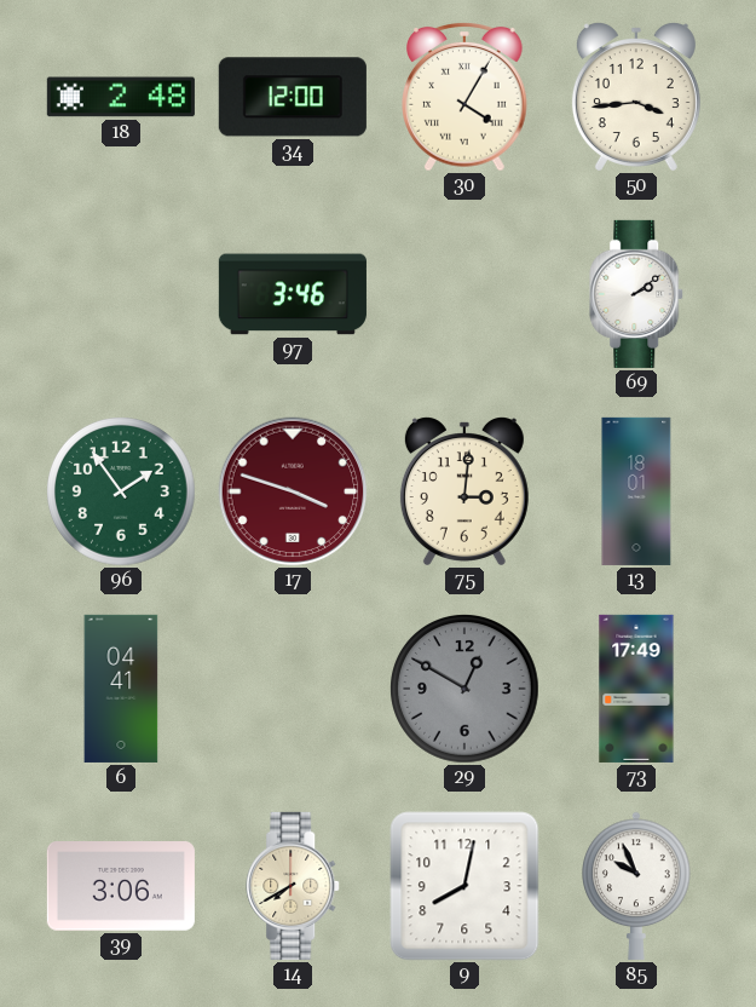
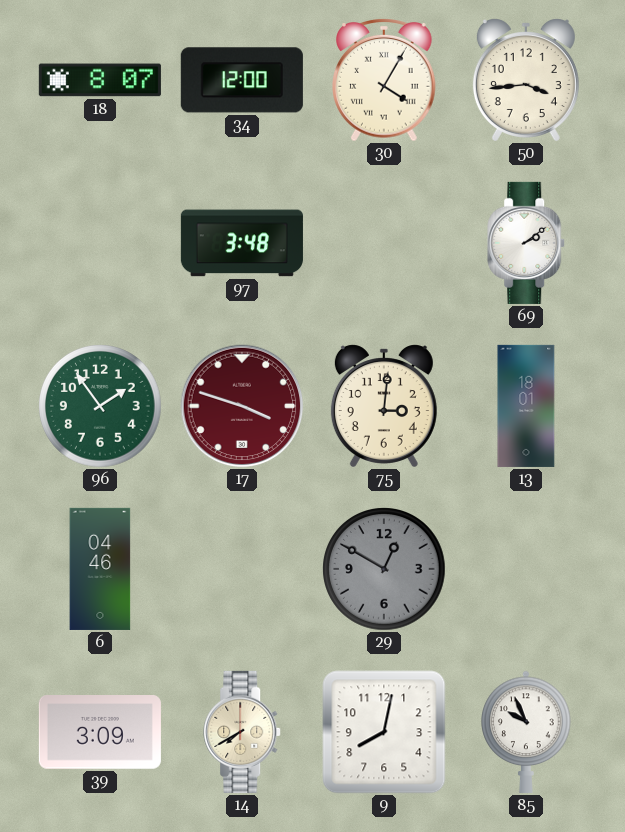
18: 2:48 -> 8:07 (100, 80)
97: 3:46 -> 3:48 (242, 243)
6: 04:41 -> 04:46 (100, 569)
73: 17:49 -> none (636, 689)
39: 3:06 -> 3:09 (100, 732)
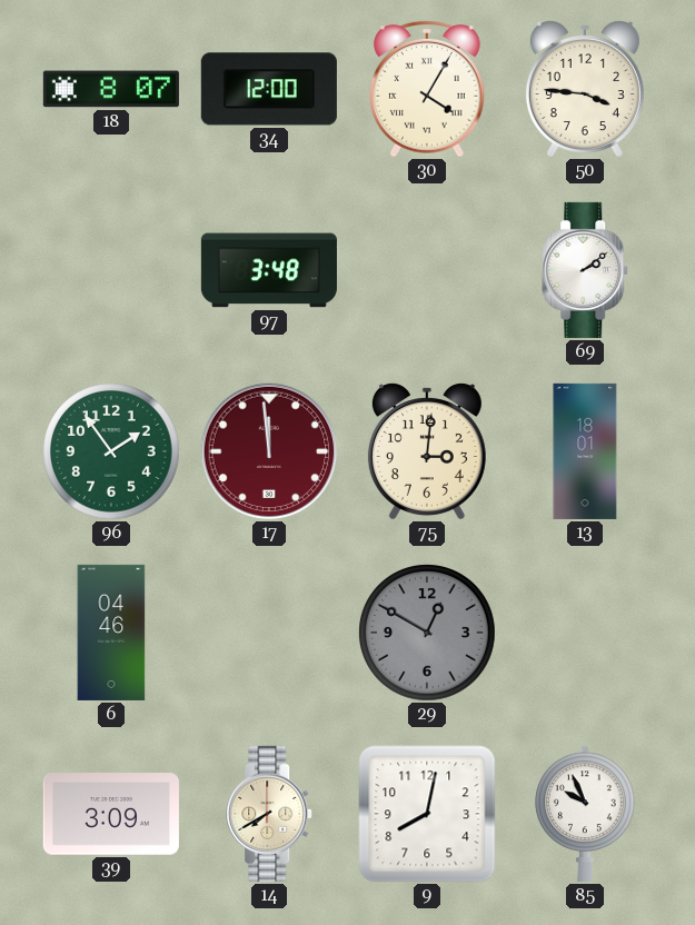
50: 3:44 -> 3:46 (585, 89)
17: 3:48 -> 11:59 (269, 451)
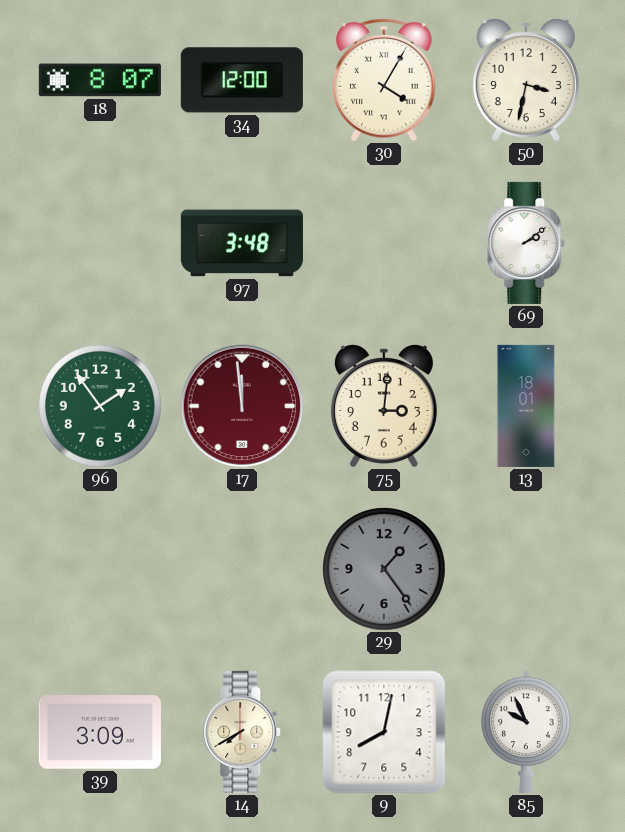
50: 3:46 -> 3:32 (526, 80)
6: 04:46 -> none (111, 633)
29: 12:50 -> 1:24 (384, 569)
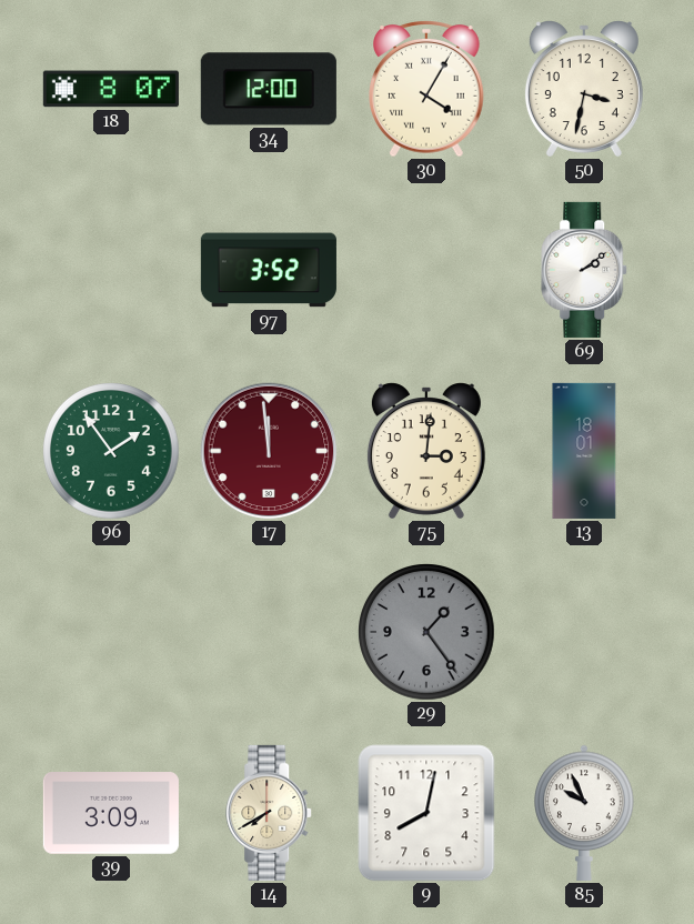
97: 3:48 -> 3:52 (269, 270)
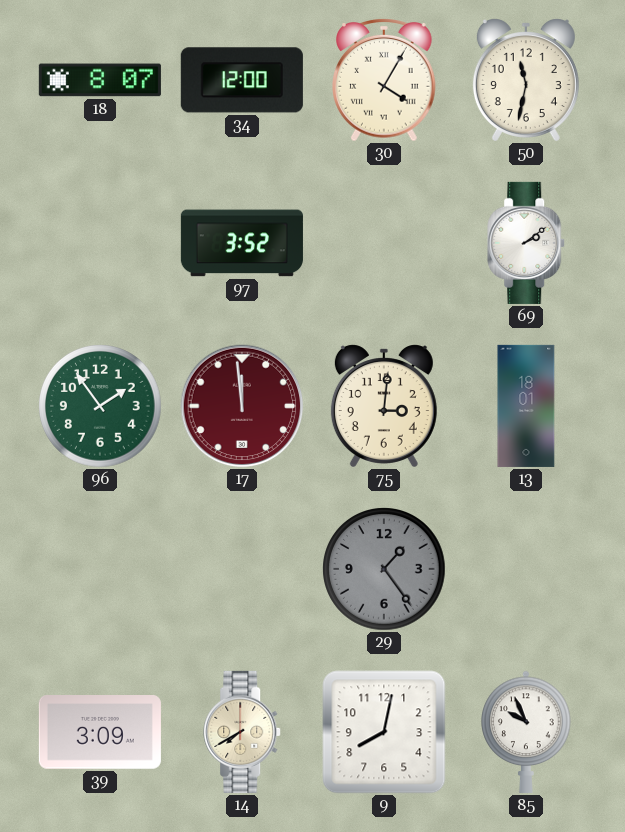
50: 3:32 -> 11:32 (526, 80)
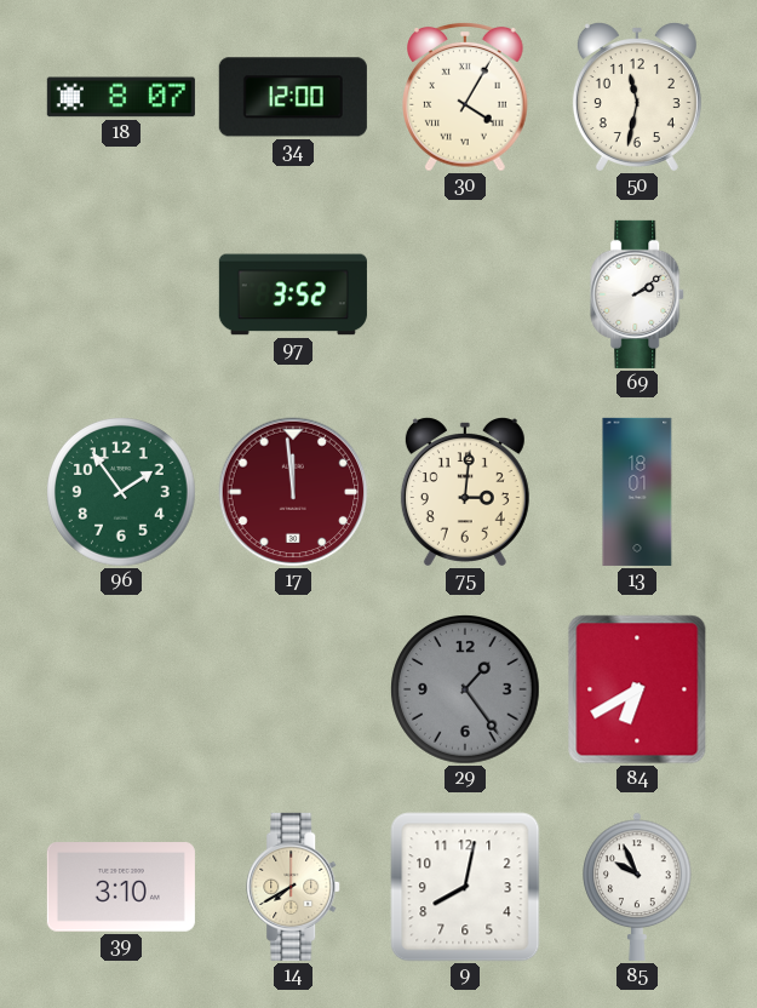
84: none -> 6:40 (637, 689)
39: 3:09 -> 3:10 (121, 887)
